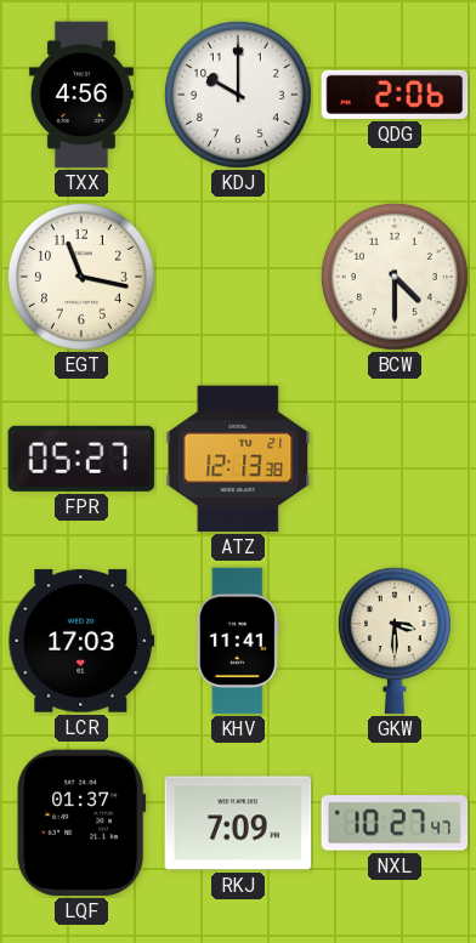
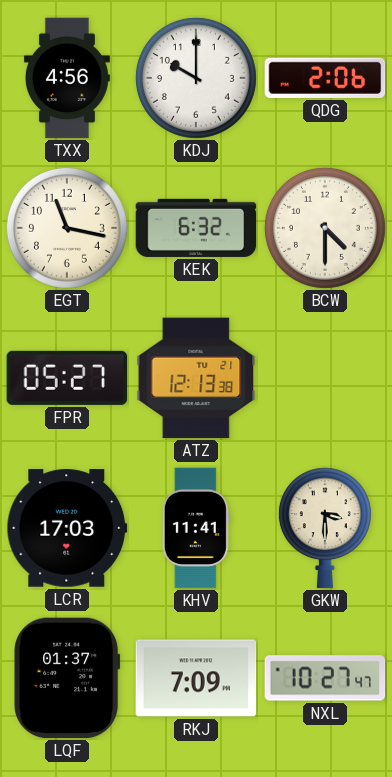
KEK: none -> 6:32 (196, 228)
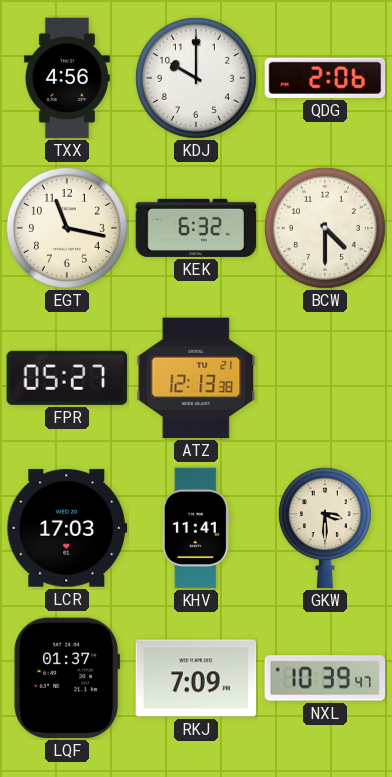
NXL: 10:27 -> 10:39 (325, 678)
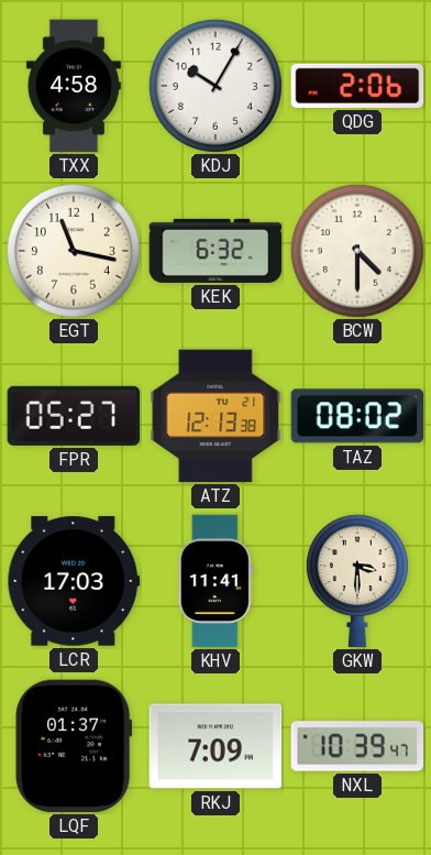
TXX: 4:56 -> 4:58 (74, 86)
KDJ: 10:00 -> 10:05 (215, 86)
TAZ: none -> 08:02 (357, 416)
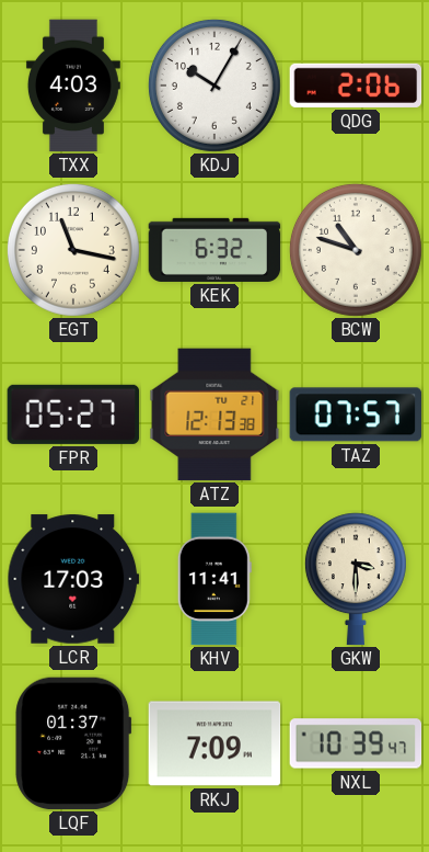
TXX: 4:58 -> 4:03 (73, 86)
BCW: 4:30 -> 10:48 (356, 250)
TAZ: 08:02 -> 07:57 (356, 414)
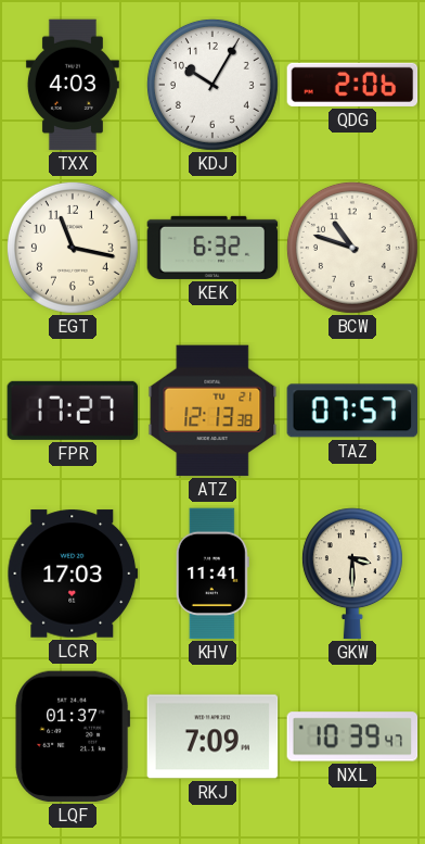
FPR: 05:27 -> 17:27 (73, 411)
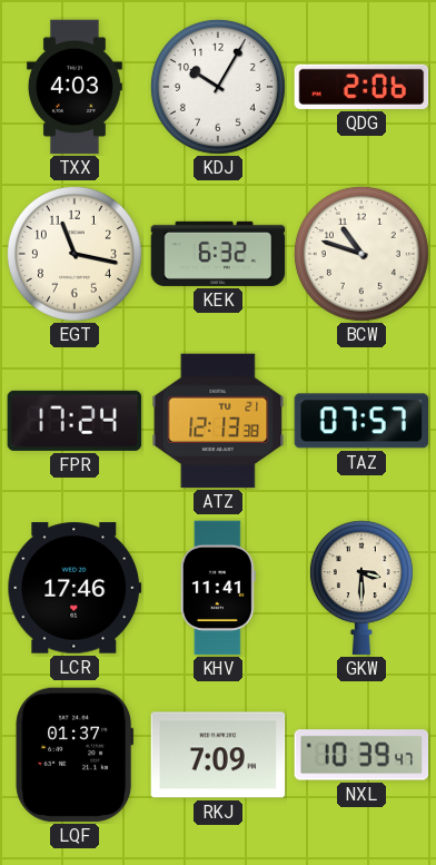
FPR: 17:27 -> 17:24 (75, 421)
LCR: 17:03 -> 17:46 (75, 588)
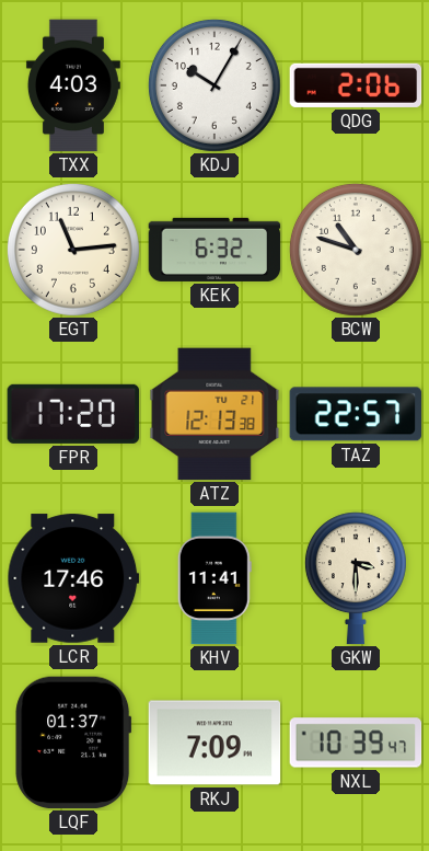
EGT: 11:17 -> 11:14 (73, 250)
FPR: 17:24 -> 17:20 (73, 414)
TAZ: 07:57 -> 22:57 (356, 414)
